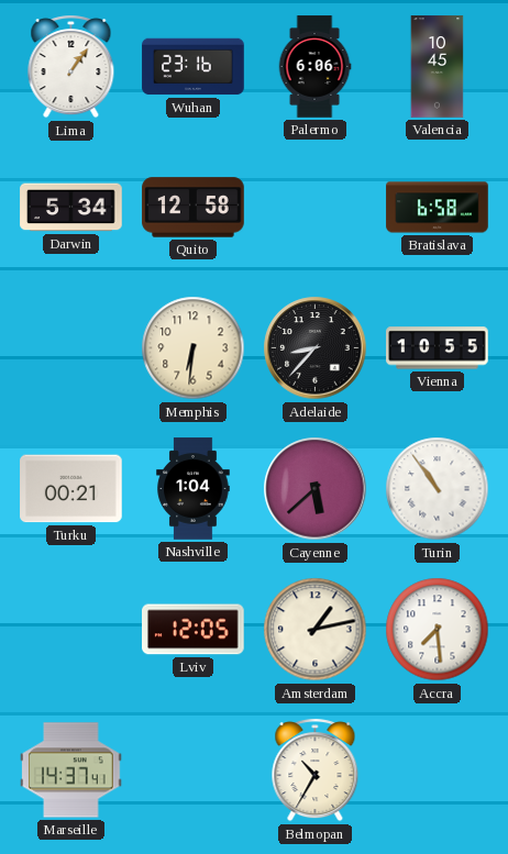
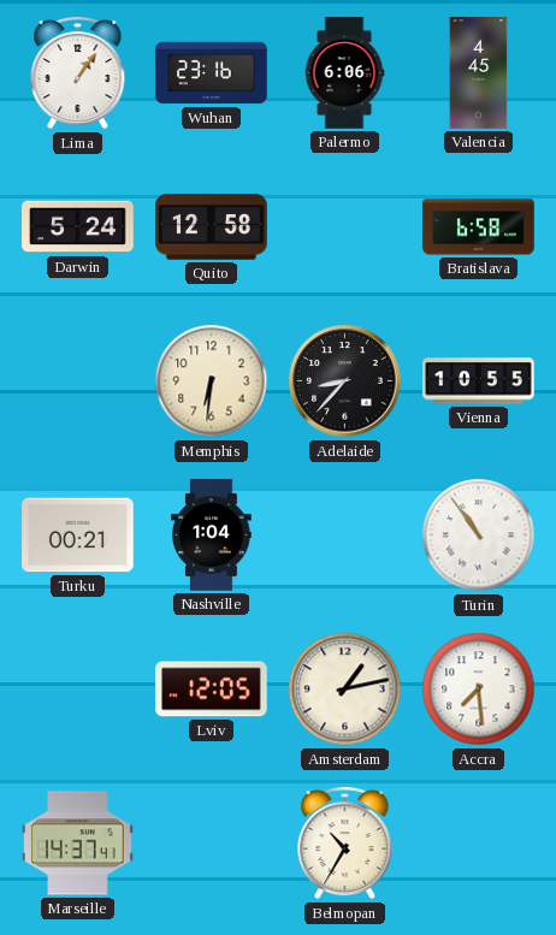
Valencia: 10:45 -> 4:45 (479, 73)
Darwin: 5:34 -> 5:24 (78, 227)
Cayenne: 5:38 -> none (316, 489)
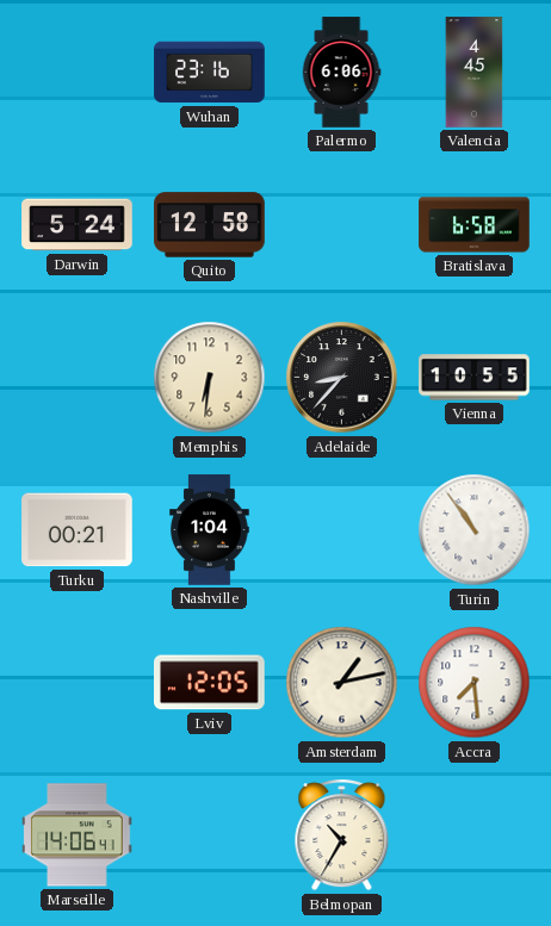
Lima: 1:06 -> none (78, 73)
Marseille: 14:37 -> 14:06 (78, 835)
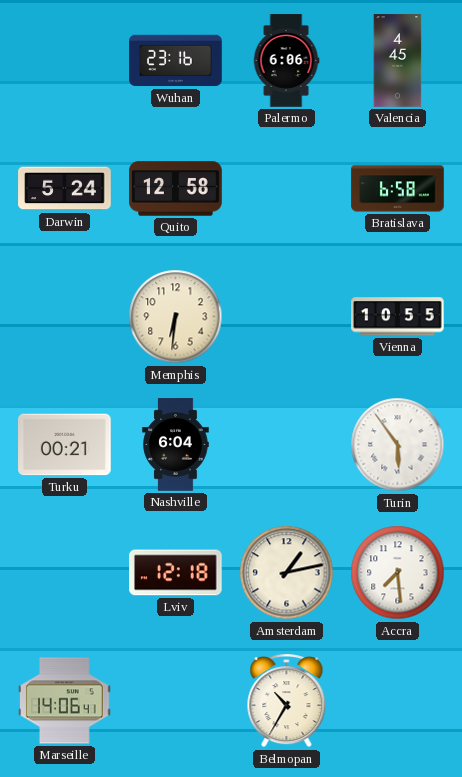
Adelaide: 8:37 -> none (342, 378)
Nashville: 1:04 -> 6:04 (176, 445)
Turin: 10:54 -> 5:54 (398, 445)
Lviv: 12:05 -> 12:18 (176, 573)
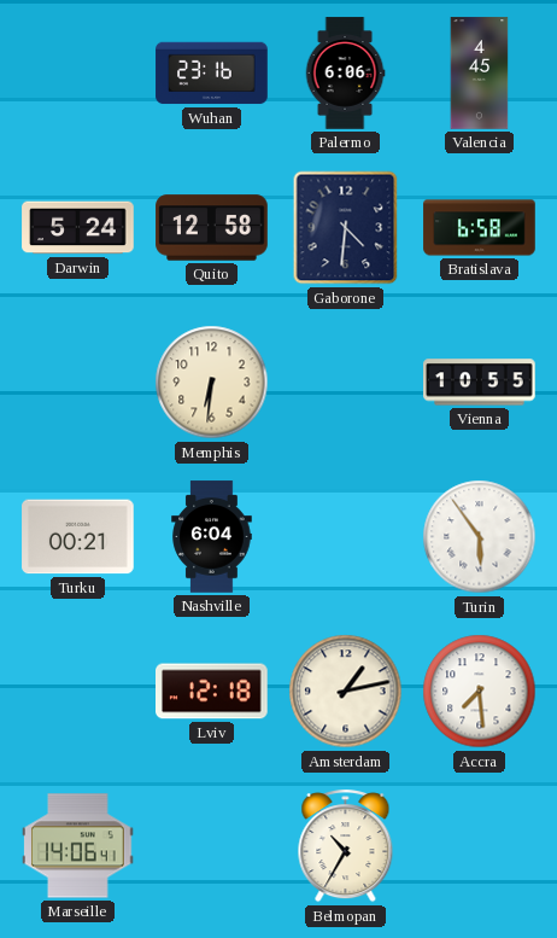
Gaborone: none -> 4:31 (346, 228)
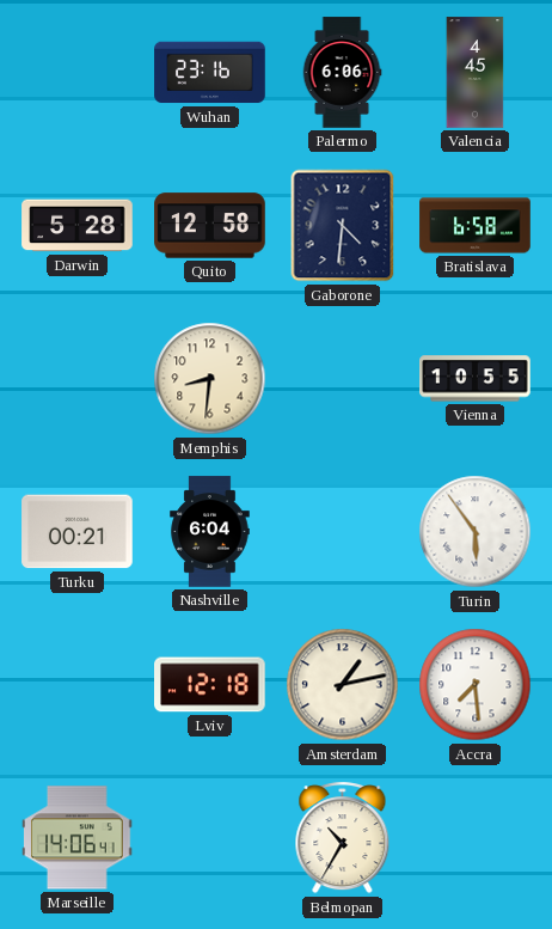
Darwin: 5:24 -> 5:28 (78, 226)
Memphis: 6:31 -> 8:31 (210, 379)
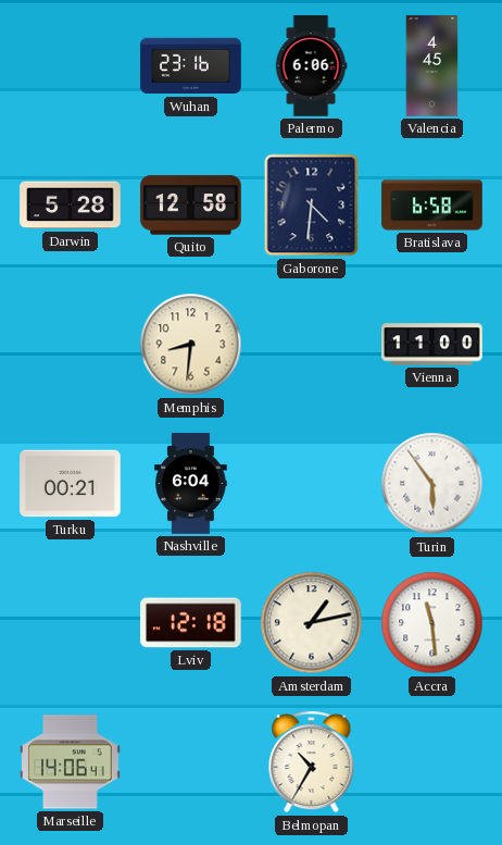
Vienna: 10:55 -> 11:00 (432, 345)
Accra: 7:29 -> 11:29 (432, 623)
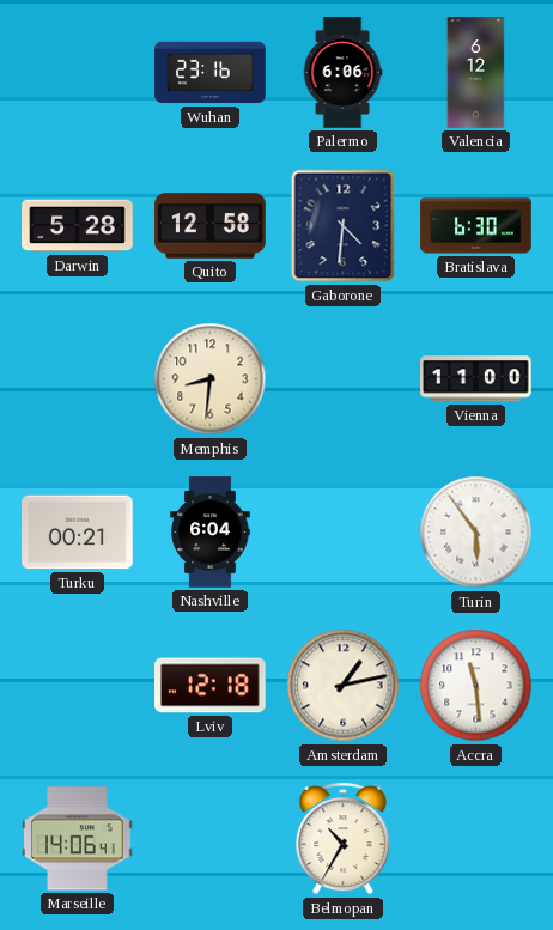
Valencia: 4:45 -> 6:12 (476, 73)
Bratislava: 6:58 -> 6:30 (476, 226)
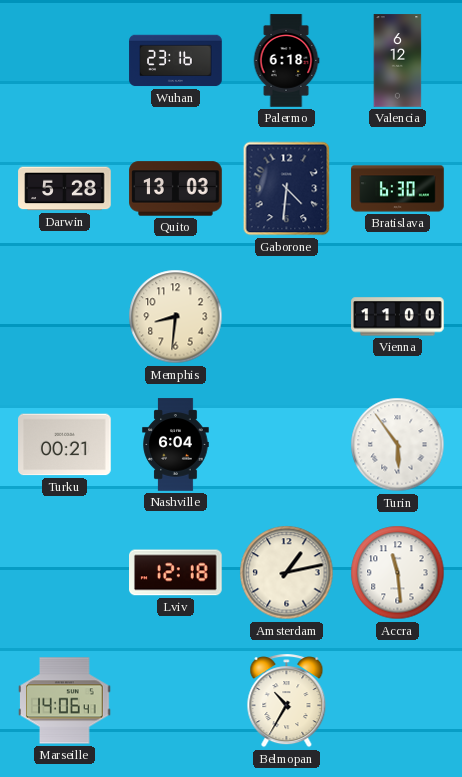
Palermo: 6:06 -> 6:18 (286, 61)
Quito: 12:58 -> 13:03 (176, 189)
